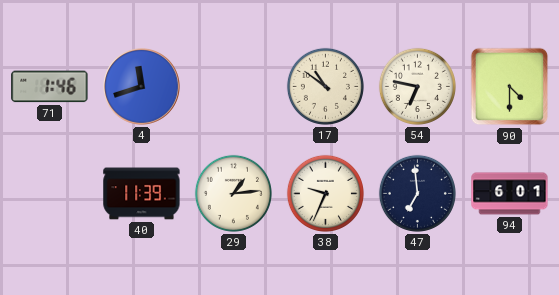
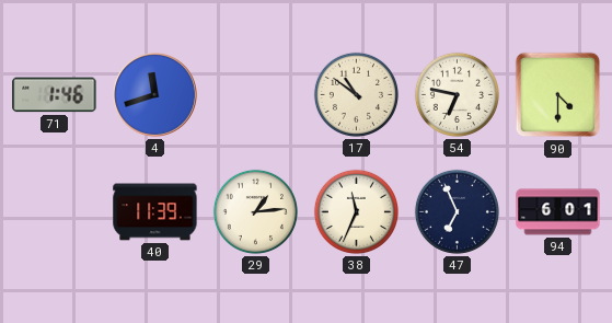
38: 9:34 -> 11:34 (356, 211)
47: 6:59 -> 6:56 (457, 211)
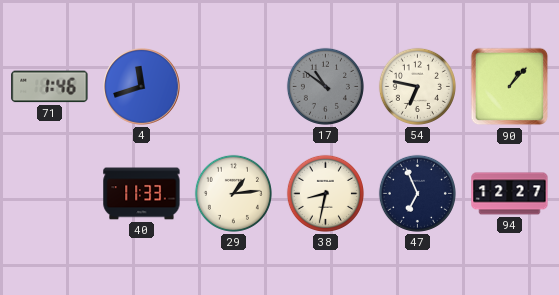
17 dial: cream -> grey (325, 86)
90: 4:30 -> 1:07 (510, 87)
40: 11:39 -> 11:33 (142, 194)
38: 11:34 -> 8:32 (325, 193)
94: 6:01 -> 12:27 (510, 194)
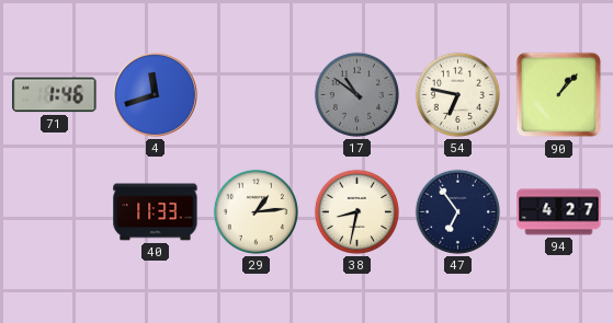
47: 6:56 -> 6:54 (457, 211)
94: 12:27 -> 4:27 (559, 212)
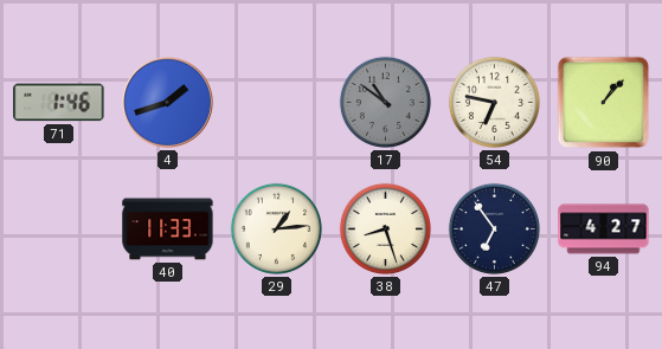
4: 11:42 -> 1:42 (168, 103)
38: 8:32 -> 8:27 (385, 228)
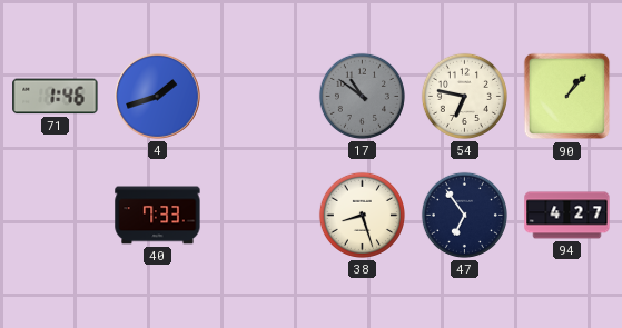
40: 11:33 -> 7:33 (158, 216)
29: 1:14 -> none (276, 228)
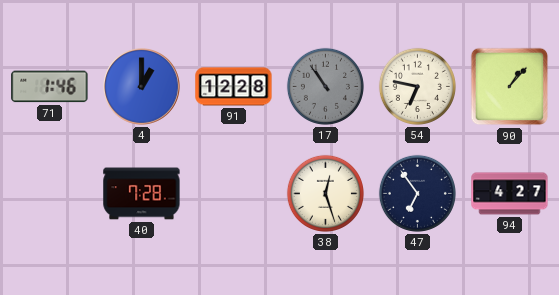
4: 1:42 -> 1:00 (142, 87)
91: none -> 12:28 (234, 87)
17: 10:51 -> 10:54 (325, 86)
40: 7:33 -> 7:28 (142, 194)
38: 8:27 -> 12:27 (325, 193)
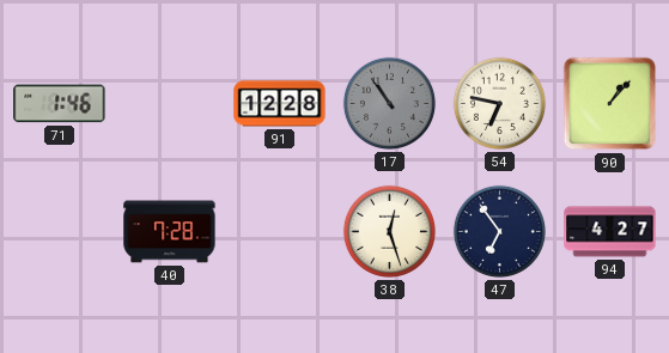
4: 1:00 -> none (142, 87)
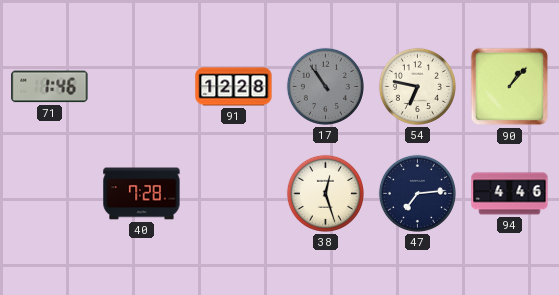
47: 6:54 -> 7:14 (417, 193)
94: 4:27 -> 4:46 (510, 194)
